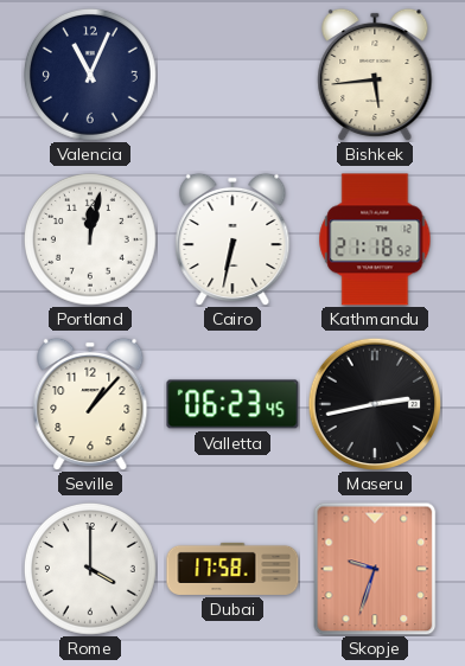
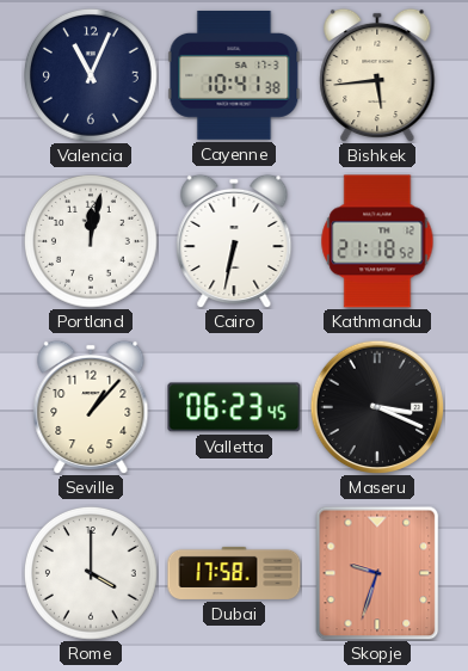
Cayenne: none -> 10:41 (234, 75)
Maseru: 2:43 -> 3:19 (377, 407)
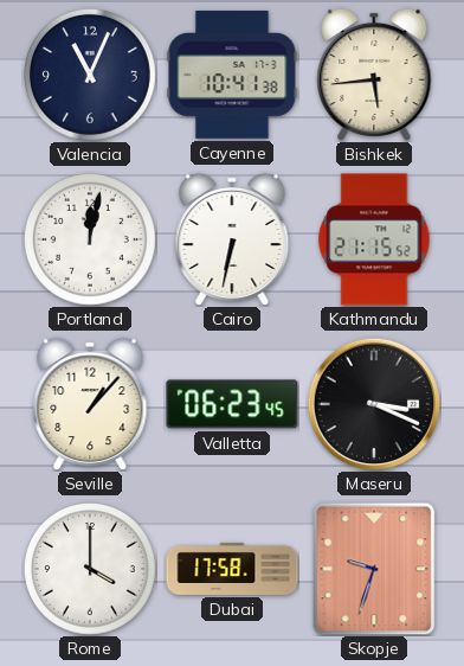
Kathmandu: 21:18 -> 21:15 (374, 239)
